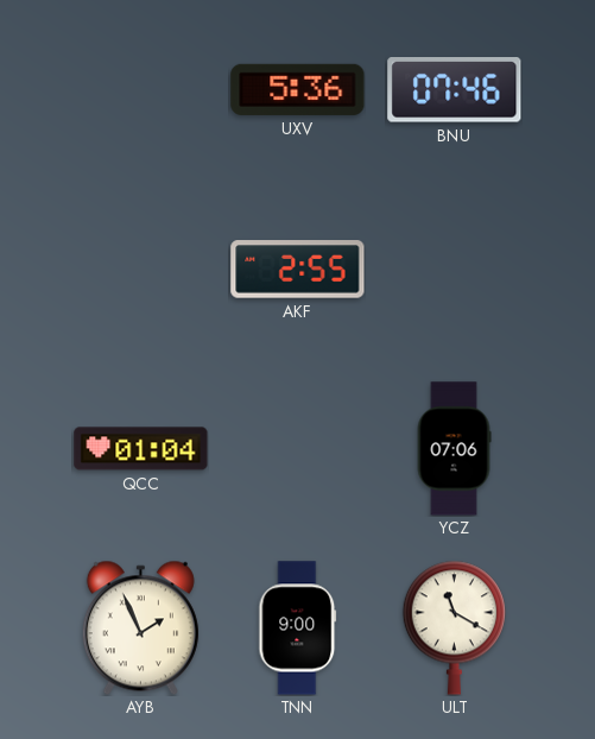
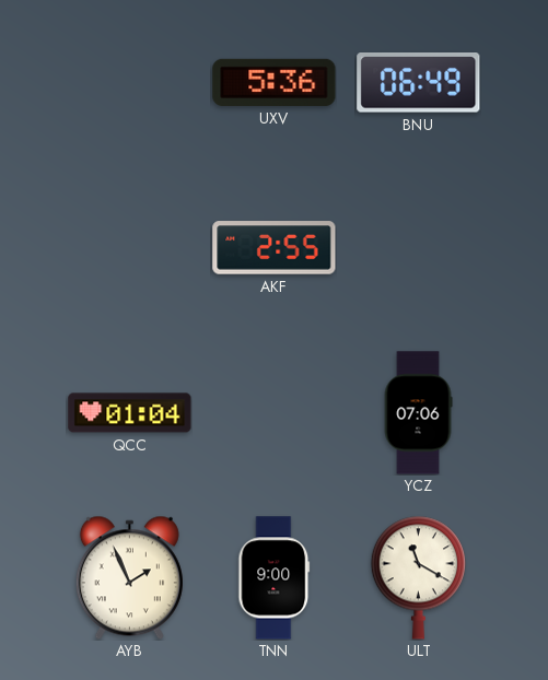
BNU: 07:46 -> 06:49 (419, 83)
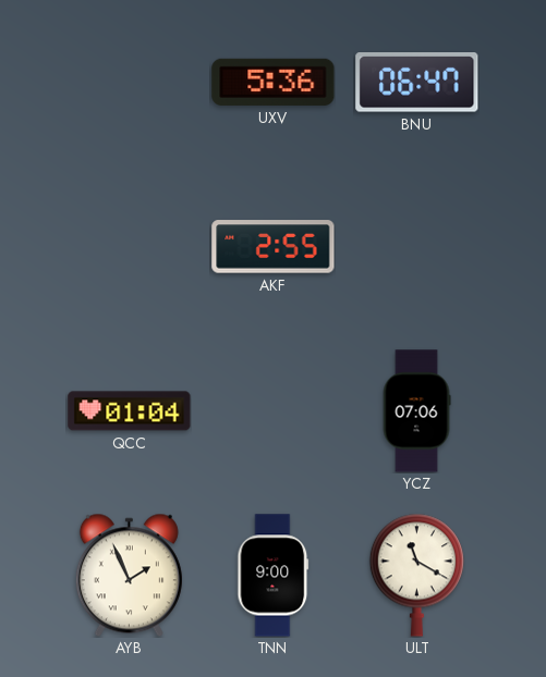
BNU: 06:49 -> 06:47 (417, 83)
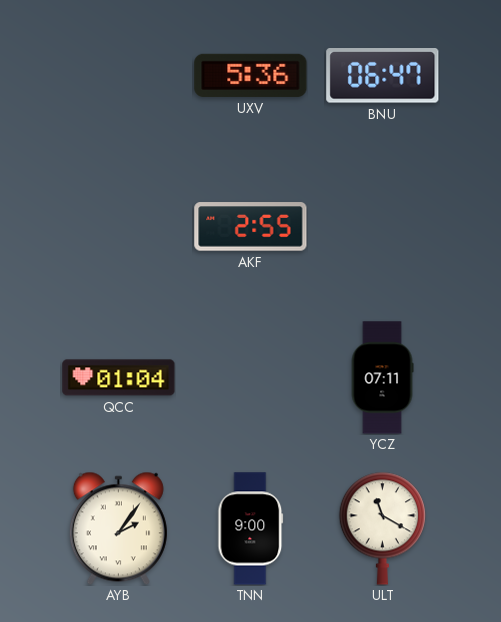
YCZ: 07:06 -> 07:11 (382, 378)
AYB: 1:56 -> 2:06 (118, 528)
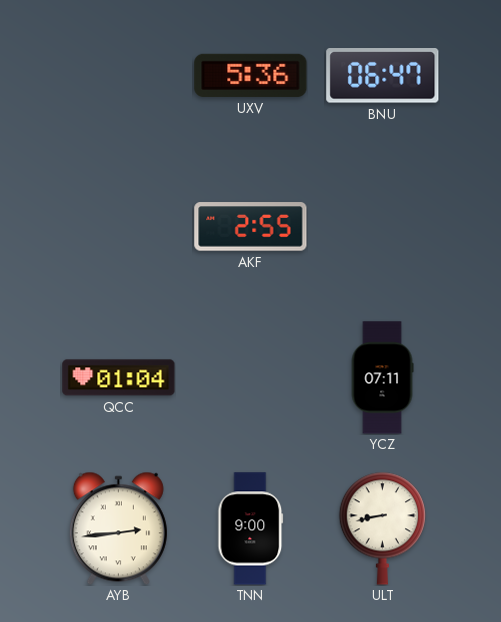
AYB: 2:06 -> 2:44 (118, 528)
ULT: 11:20 -> 8:43 (382, 528)
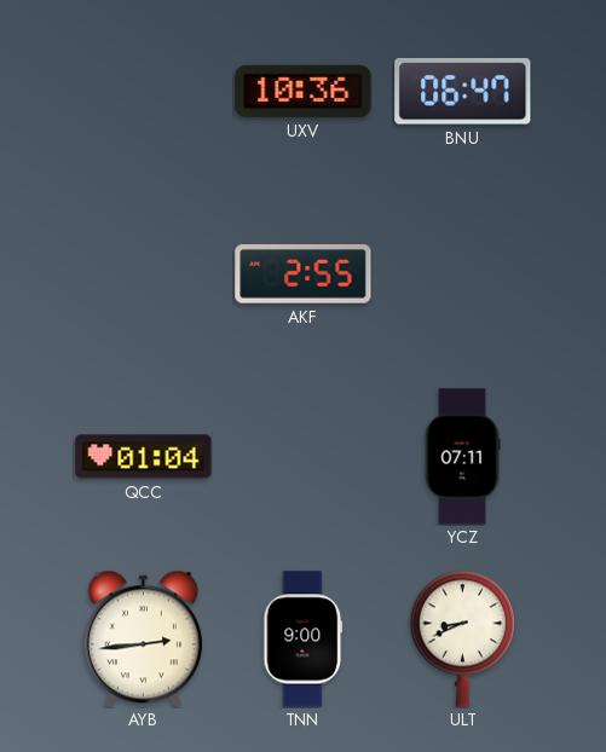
UXV: 5:36 -> 10:36 (304, 91)
ULT: 8:43 -> 8:41 (462, 638)
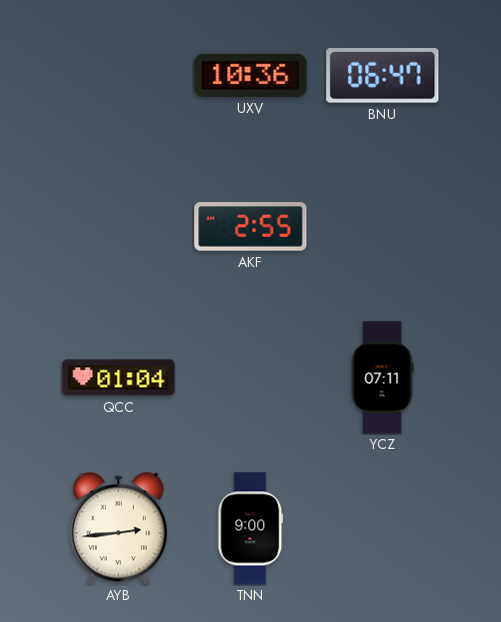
ULT: 8:41 -> none (462, 638)
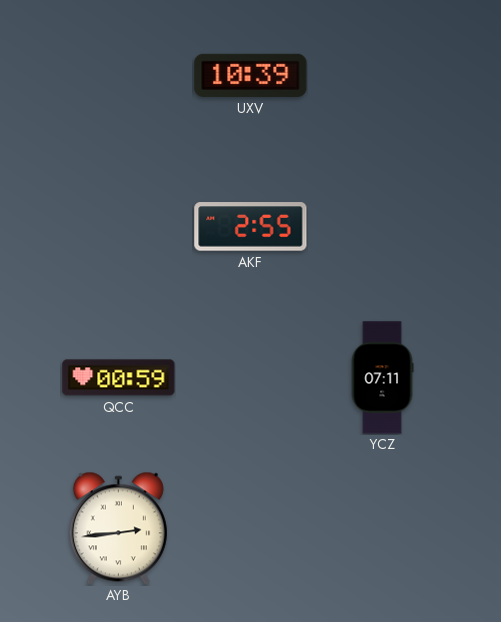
UXV: 10:36 -> 10:39 (251, 75)
BNU: 06:47 -> none (383, 76)
QCC: 01:04 -> 00:59 (119, 378)
TNN: 9:00 -> none (251, 529)
